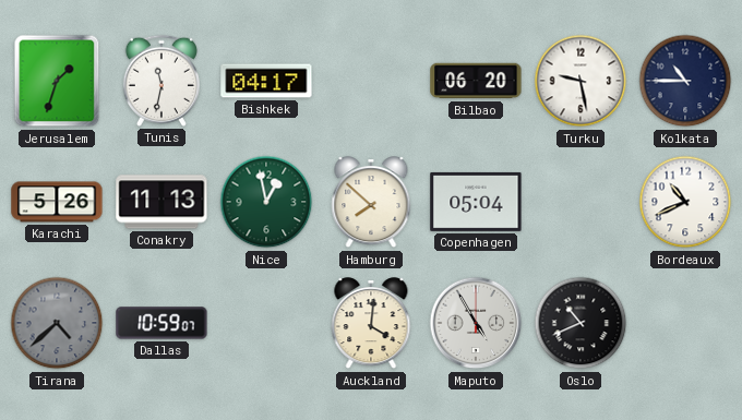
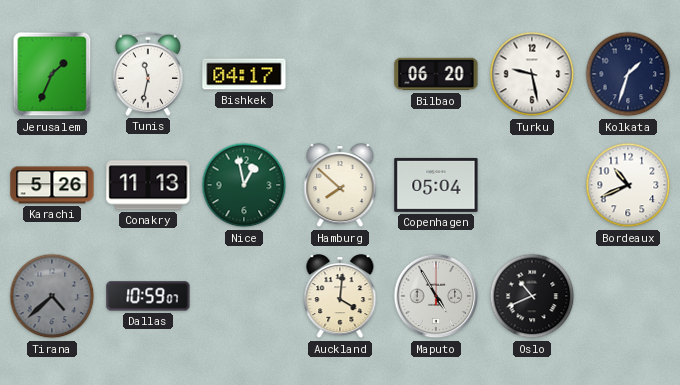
Jerusalem: 1:33 -> 1:34 (52, 74)
Kolkata: 10:45 -> 1:33 (628, 74)
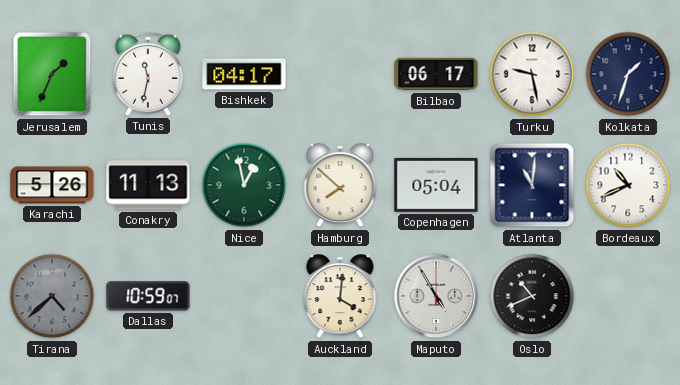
Bilbao: 06:20 -> 06:17 (436, 74)
Atlanta: none -> 11:01 (532, 185)
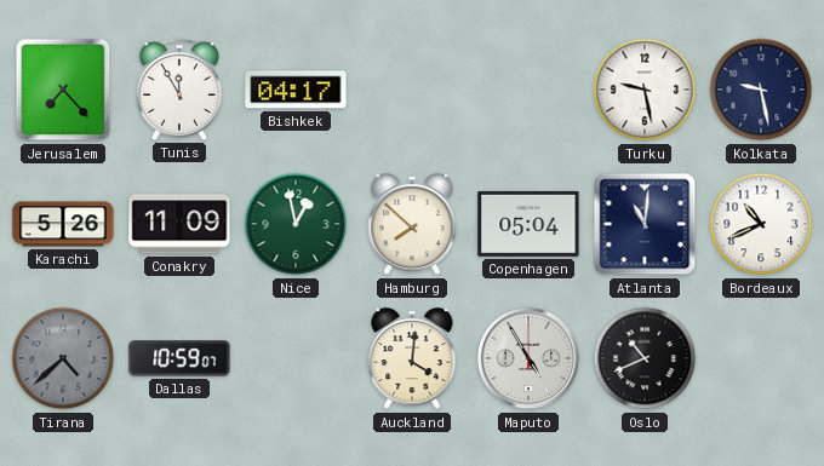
Jerusalem: 1:34 -> 7:23 (63, 90)
Tunis: 11:32 -> 11:55 (179, 90)
Bilbao: 06:17 -> none (436, 74)
Kolkata: 1:33 -> 9:28 (761, 90)
Conakry: 11:13 -> 11:09 (179, 224)
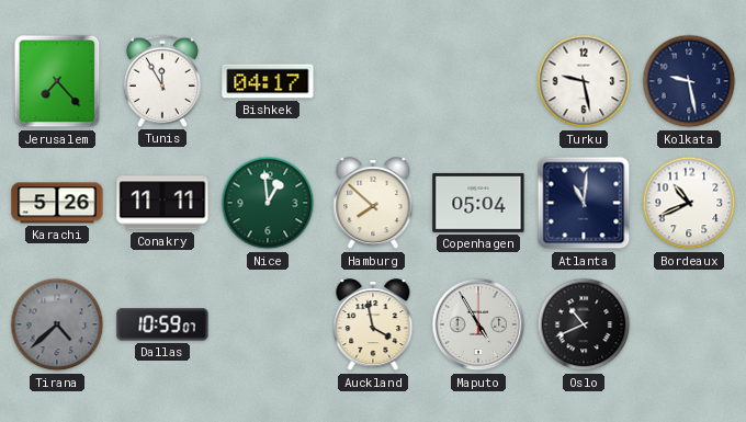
Conakry: 11:09 -> 11:11 (162, 203)
Nice: 12:58 -> 12:59 (268, 203)
Auckland: 4:01 -> 3:58 (373, 326)
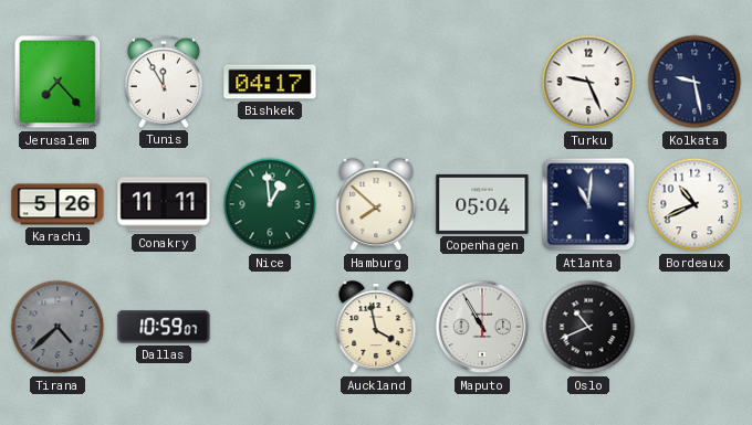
Turku: 9:28 -> 9:26 (588, 82)
Maputo: 4:55 -> 10:55 (482, 327)
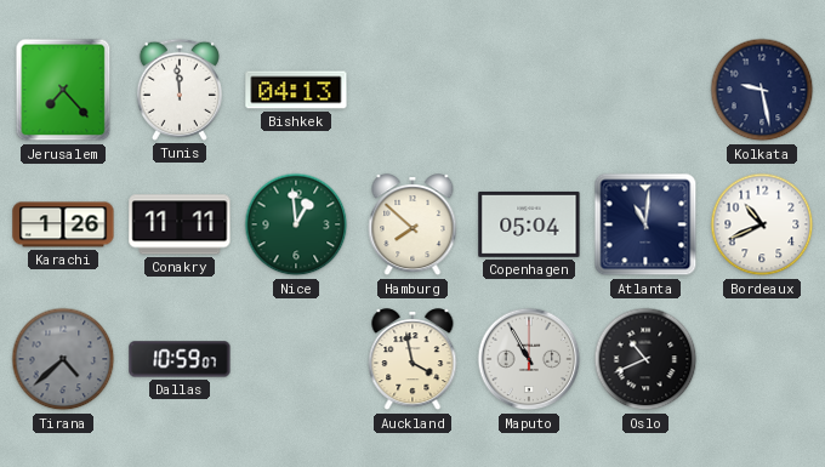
Tunis: 11:55 -> 11:59 (180, 90)
Bishkek: 04:17 -> 04:13 (296, 90)
Turku: 9:26 -> none (588, 82)
Karachi: 5:26 -> 1:26 (63, 224)
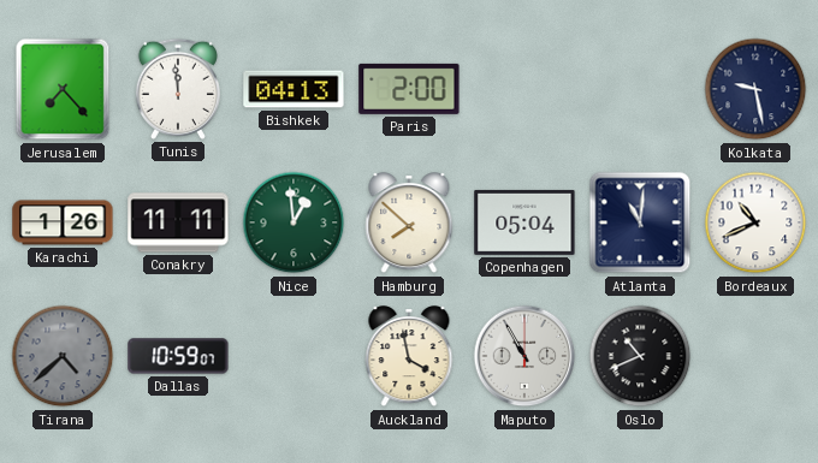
Paris: none -> 2:00 (409, 89)
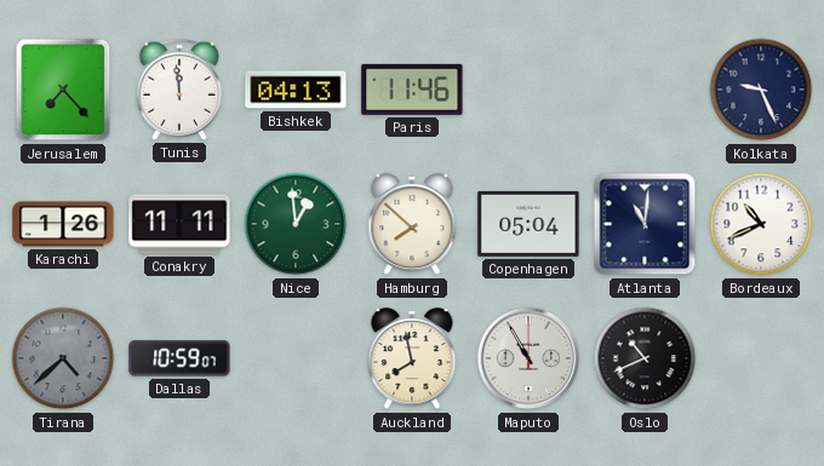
Paris: 2:00 -> 11:46 (412, 90)
Kolkata: 9:28 -> 9:26 (761, 90)
Auckland: 3:58 -> 7:58 (412, 359)
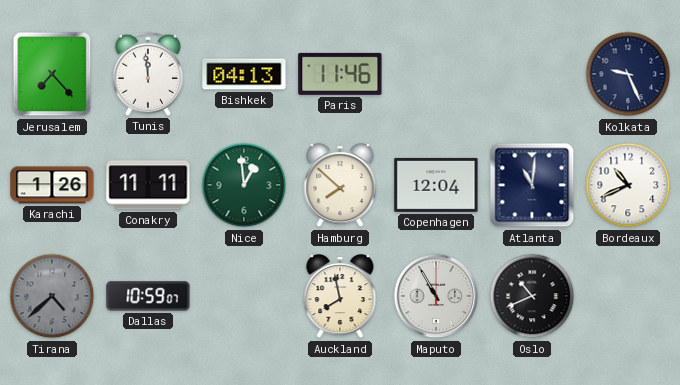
Copenhagen: 05:04 -> 12:04 (436, 185)
